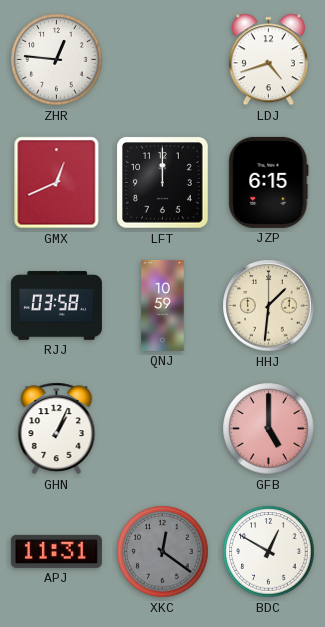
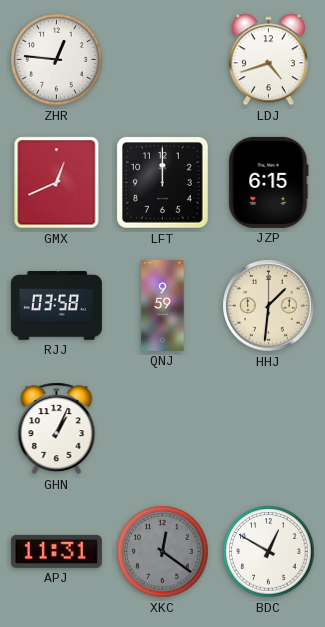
QNJ: 10:59 -> 9:59 (163, 305)
GFB: 5:00 -> none (269, 429)
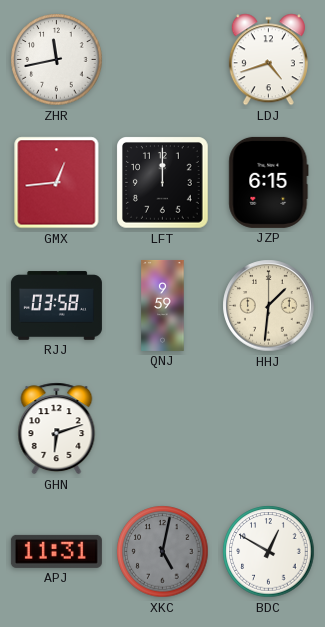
ZHR: 12:46 -> 11:43 (57, 60)
GMX: 12:41 -> 12:44 (57, 183)
GHN: 1:04 -> 6:12 (57, 429)
XKC: 12:21 -> 5:02 (163, 552)
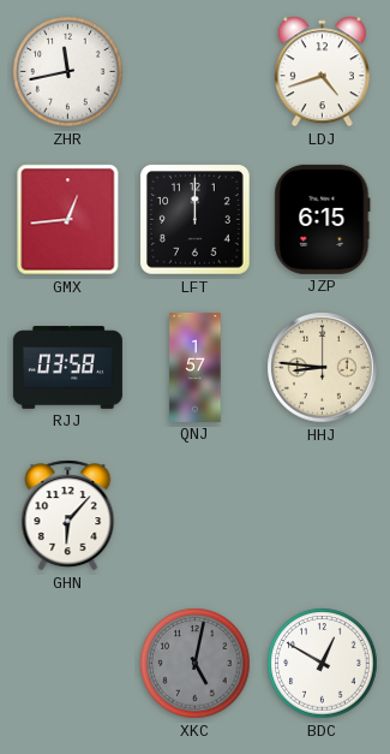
QNJ: 9:59 -> 1:57 (196, 367)
HHJ: 1:31 -> 8:46 (323, 368)
GHN: 6:12 -> 6:07 (68, 516)
APJ: 11:31 -> none (56, 551)
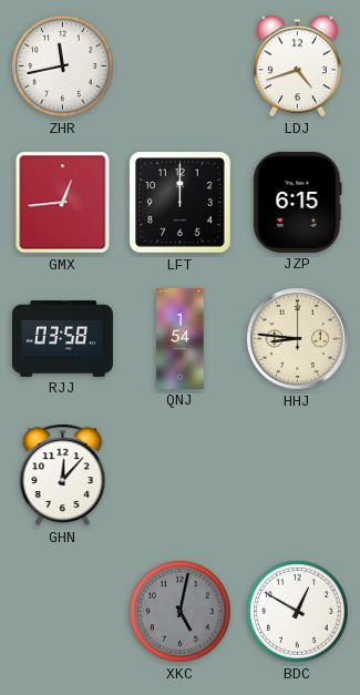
QNJ: 1:57 -> 1:54 (181, 338)
GHN: 6:07 -> 12:07 (63, 476)
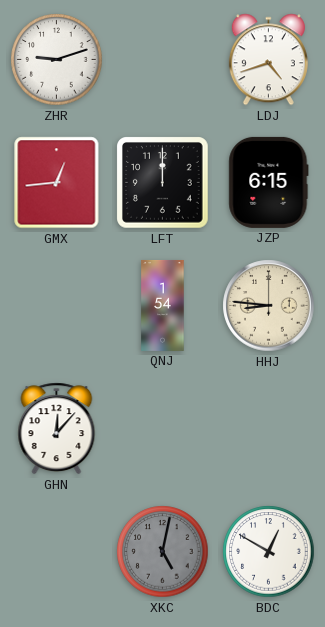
ZHR: 11:43 -> 9:12 (57, 60)
RJJ: 03:58 -> none (62, 339)
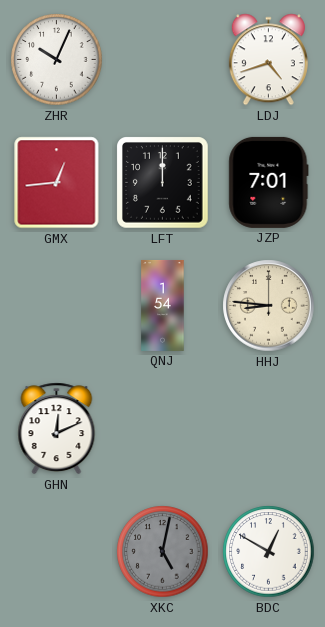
ZHR: 9:12 -> 10:04 (57, 60)
JZP: 6:15 -> 7:01 (269, 182)
GHN: 12:07 -> 12:11 (57, 429)
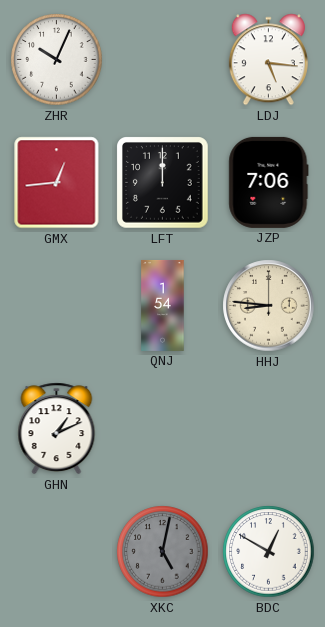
LDJ: 4:42 -> 5:16 (268, 60)
JZP: 7:01 -> 7:06 (269, 182)
GHN: 12:11 -> 1:11 (57, 429)
